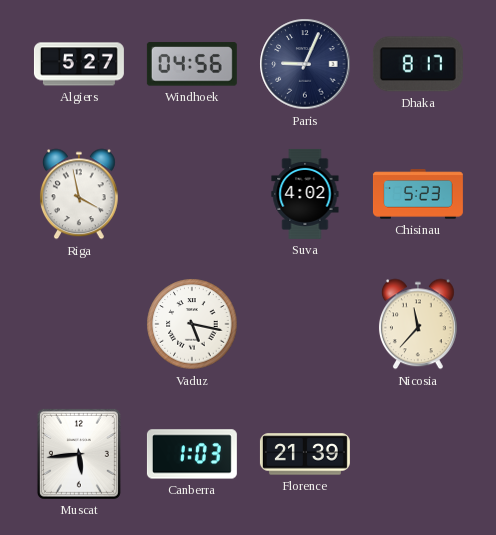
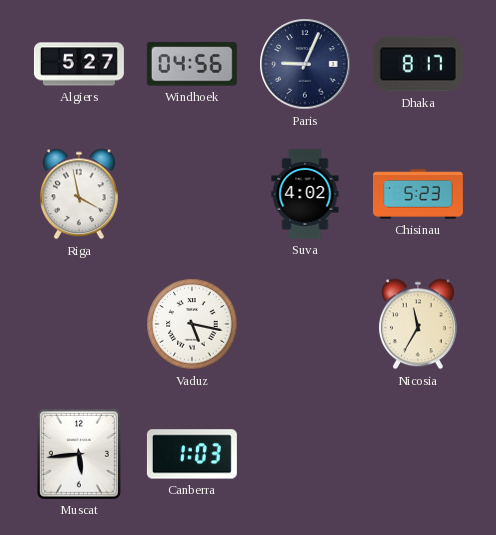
Nicosia: 11:37 -> 11:35 (418, 324)
Florence: 21:39 -> none (305, 454)
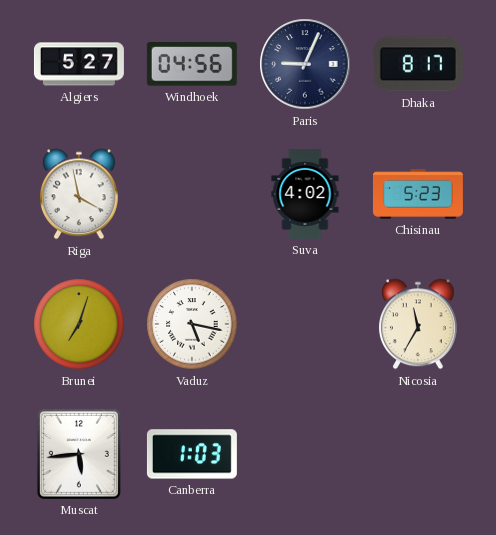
Brunei: none -> 7:03 (79, 324)
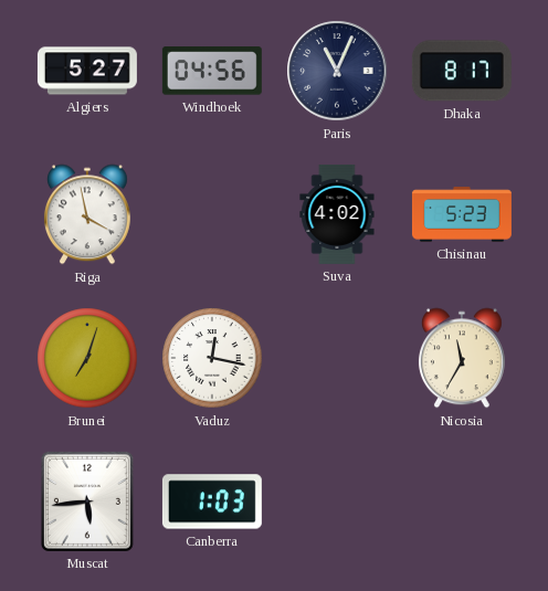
Paris: 9:04 -> 11:04 (337, 71)
Vaduz: 5:17 -> 12:17 (212, 358)
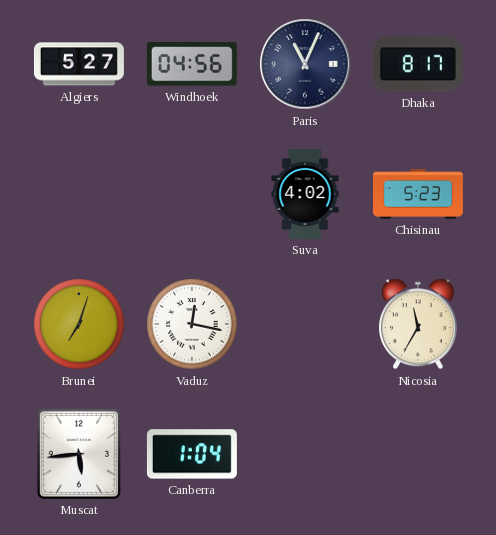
Riga: 3:58 -> none (87, 214)
Canberra: 1:03 -> 1:04 (192, 454)
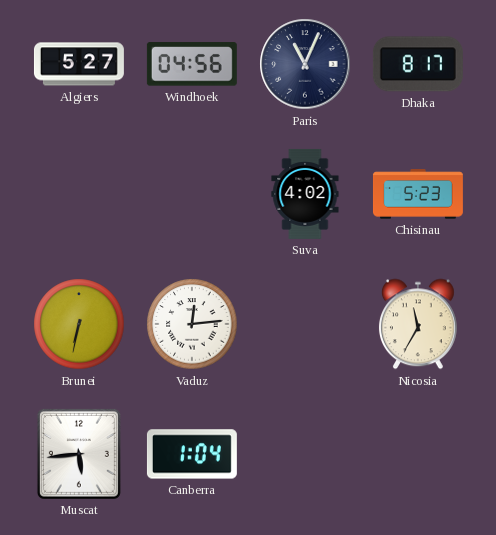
Brunei: 7:03 -> 6:32 (79, 324)
Vaduz: 12:17 -> 12:14 (192, 324)
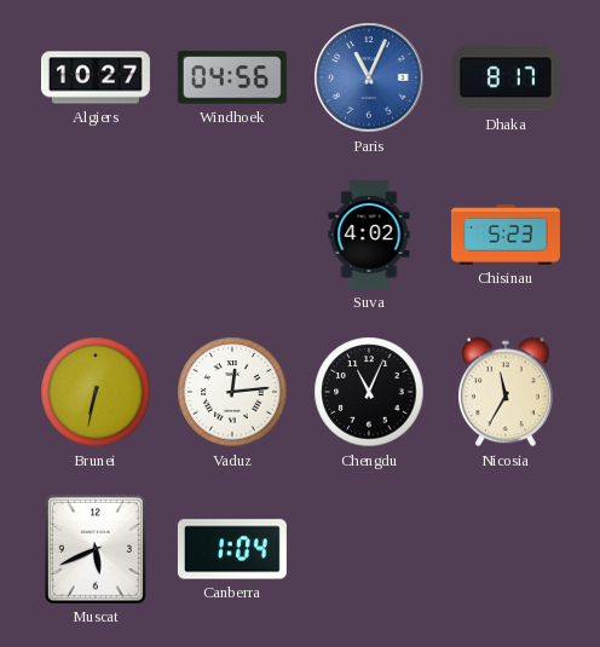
Algiers: 5:27 -> 10:27 (96, 77)
Paris dial: navy -> blue (369, 77)
Chengdu: none -> 11:04 (369, 392)
Muscat: 5:44 -> 5:41 (96, 549)
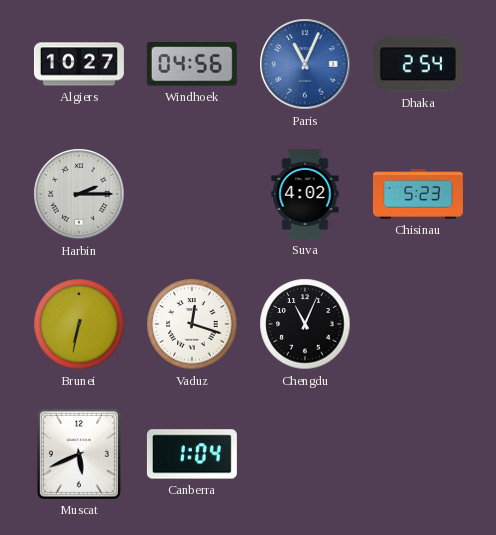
Dhaka: 8:17 -> 2:54 (418, 64)
Harbin: none -> 2:15 (79, 194)
Vaduz: 12:14 -> 12:18 (192, 324)
Nicosia: 11:35 -> none (506, 392)
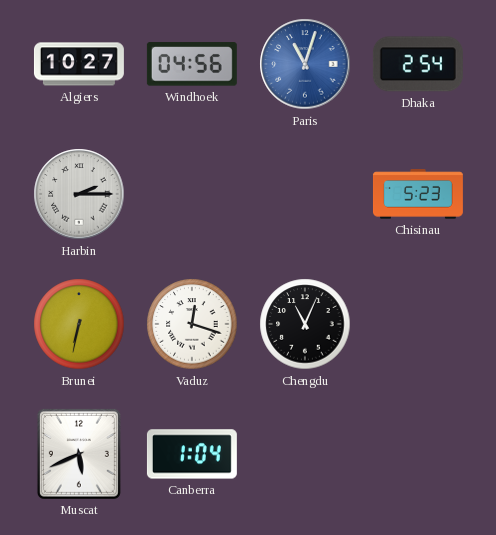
Paris: 11:04 -> 11:03 (305, 64)
Suva: 4:02 -> none (305, 194)
